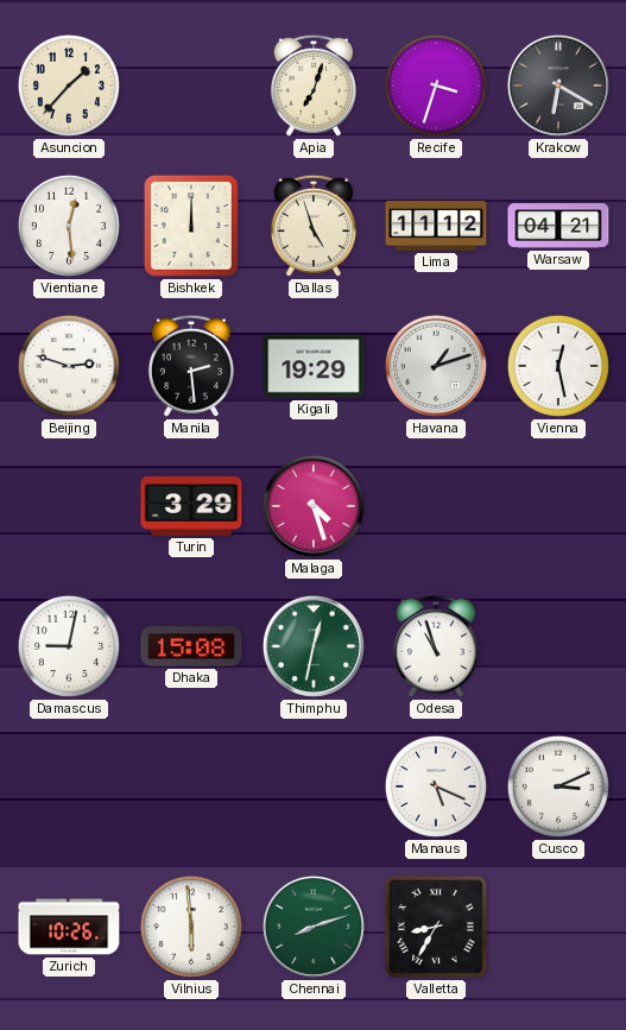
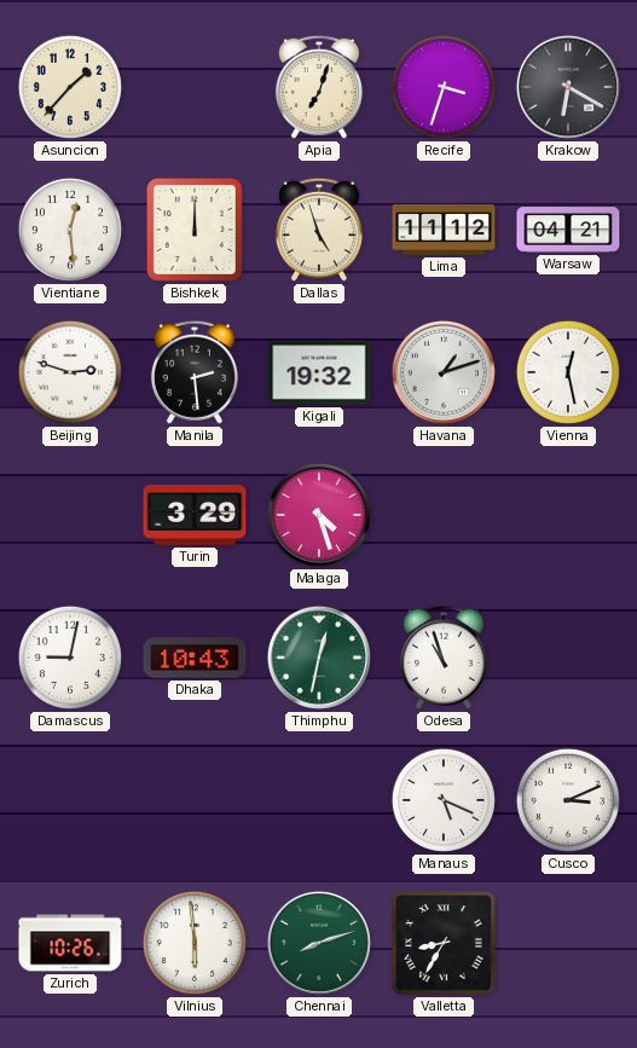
Kigali: 19:29 -> 19:32 (319, 372)
Dhaka: 15:08 -> 10:43 (195, 658)
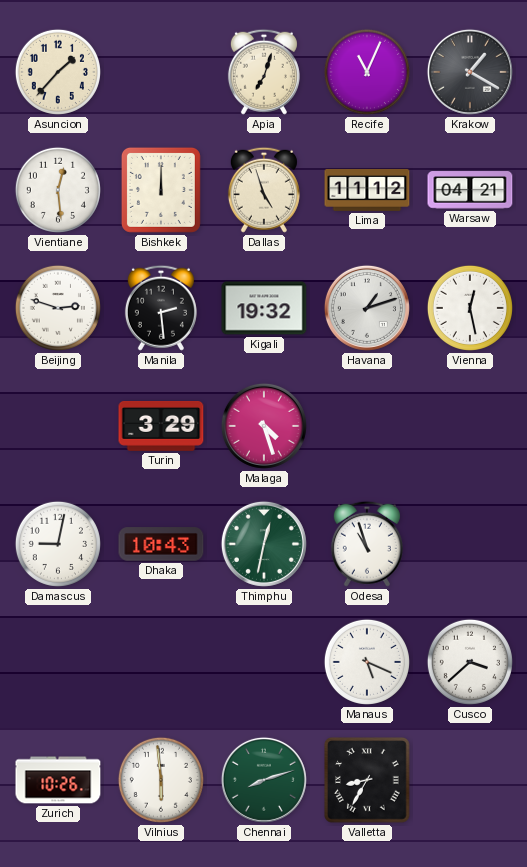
Recife: 3:33 -> 11:04 (367, 72)
Krakow: 6:20 -> 1:20 (470, 72)
Cusco: 3:11 -> 3:38 (470, 662)
